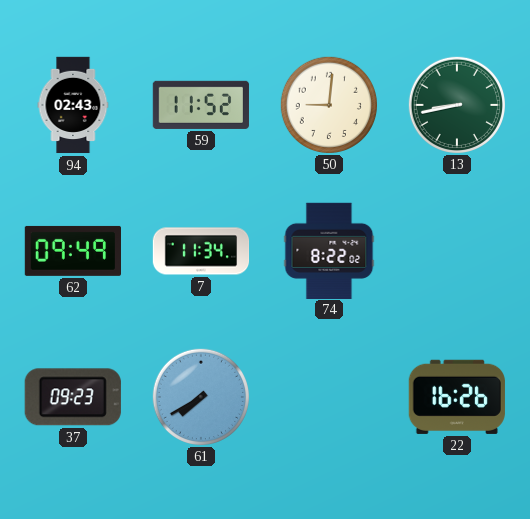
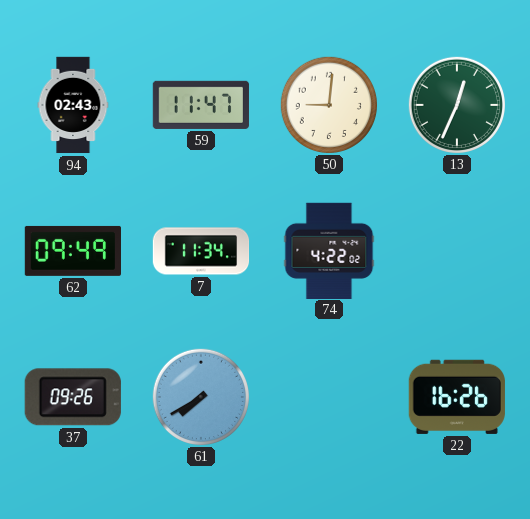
59: 11:52 -> 11:47 (201, 105)
13: 8:43 -> 12:34 (456, 104)
74: 8:22 -> 4:22 (329, 250)
37: 09:23 -> 09:26 (73, 397)
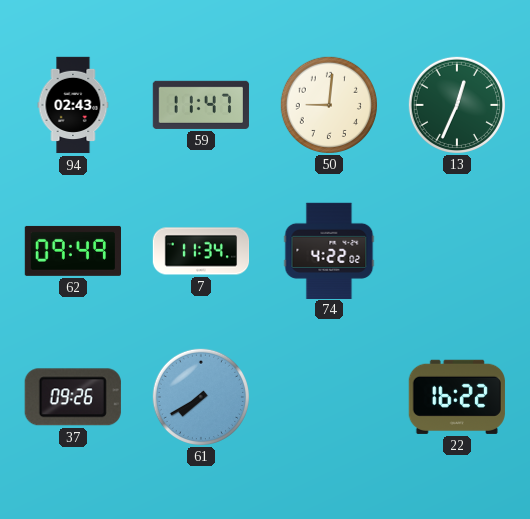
22: 16:26 -> 16:22 (457, 397)
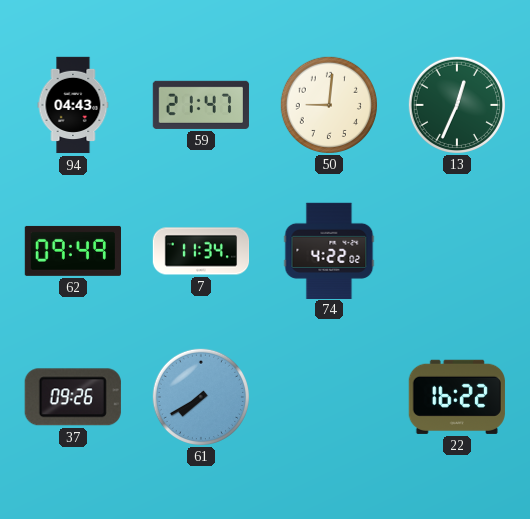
94: 02:43 -> 04:43 (73, 105)
59: 11:47 -> 21:47 (201, 105)
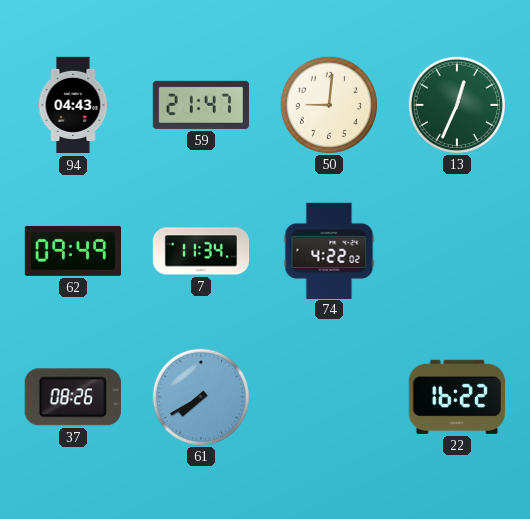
37: 09:26 -> 08:26 (73, 397)
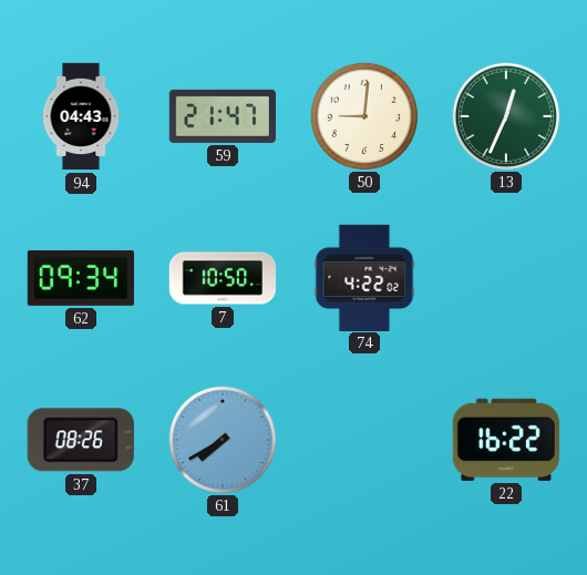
62: 09:49 -> 09:34 (80, 278)
7: 11:34 -> 10:50 (223, 278)
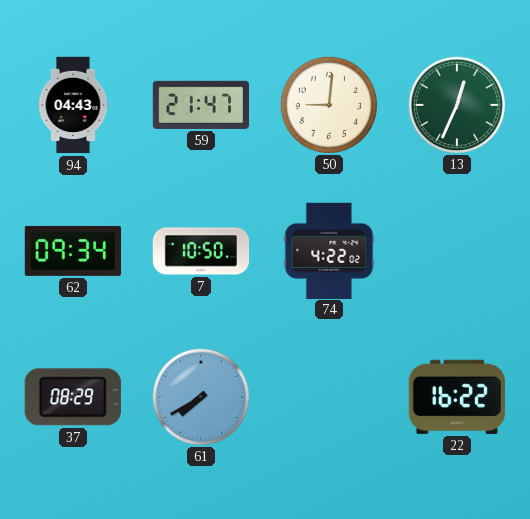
37: 08:26 -> 08:29 (73, 397)
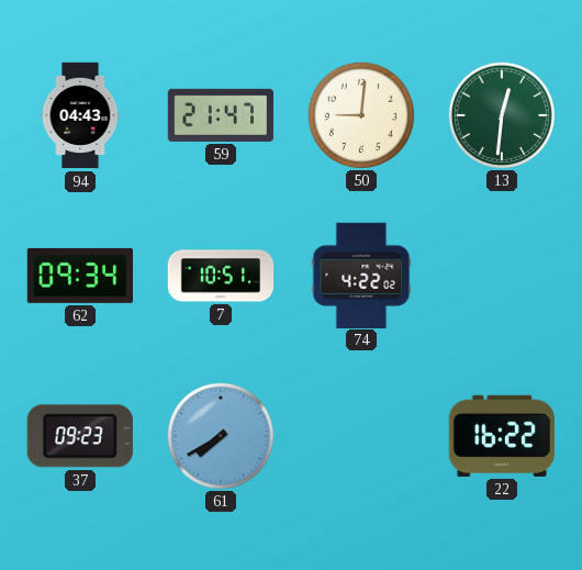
13: 12:34 -> 12:31 (501, 114)
7: 10:50 -> 10:51 (221, 276)
37: 08:29 -> 09:23 (80, 436)
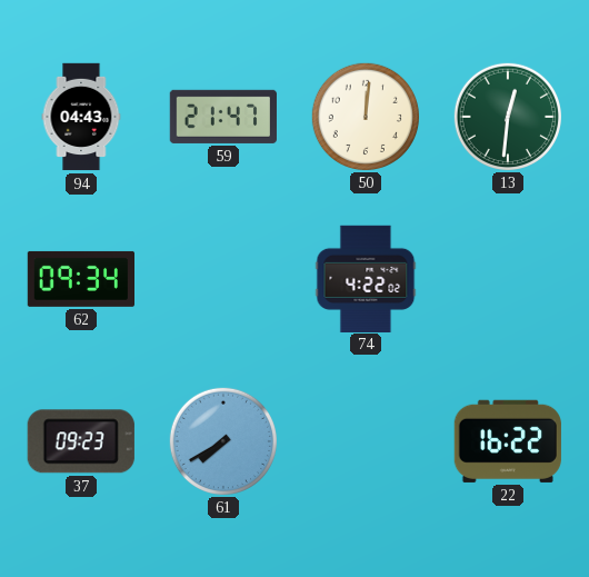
50: 9:01 -> 12:01 (365, 116)
7: 10:51 -> none (221, 276)
